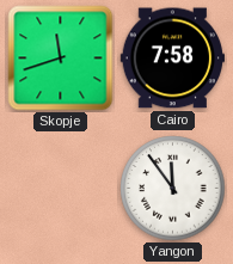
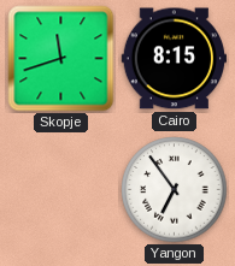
Cairo: 7:58 -> 8:15 (174, 59)
Yangon: 11:54 -> 6:54 (175, 190)
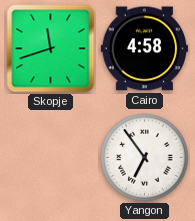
Cairo: 8:15 -> 4:58 (144, 49)
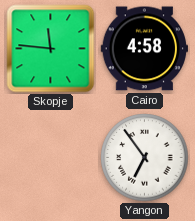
Skopje: 11:42 -> 11:46 (51, 49)
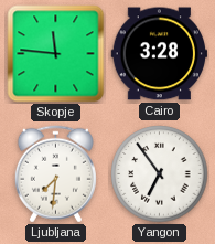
Cairo: 4:58 -> 3:28 (159, 54)
Ljubljana: none -> 7:31 (55, 174)
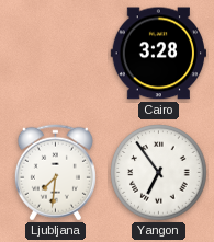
Skopje: 11:46 -> none (56, 54)
